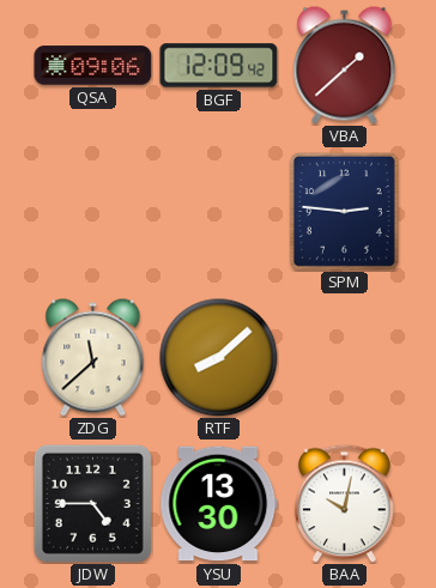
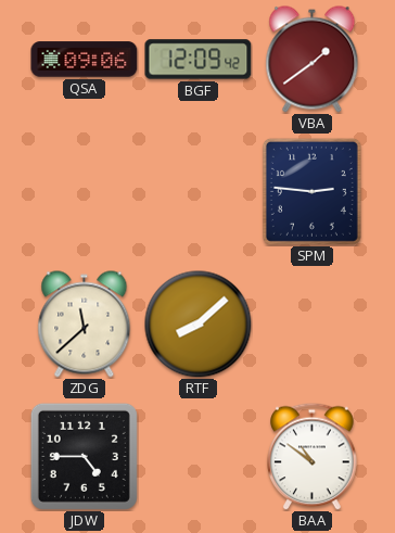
VBA: 1:38 -> 1:39 (313, 60)
YSU: 13:30 -> none (219, 504)
BAA: 10:02 -> 10:51 (313, 456)
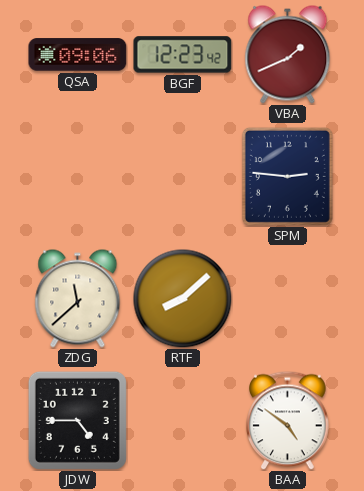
BGF: 12:09 -> 12:23 (183, 55)
VBA: 1:39 -> 1:41 (288, 55)
BAA: 10:51 -> 4:51 (288, 420)
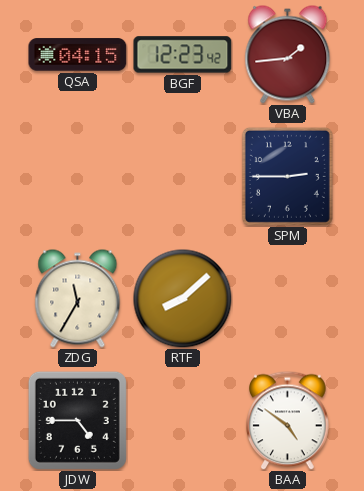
QSA: 09:06 -> 04:15 (78, 55)
VBA: 1:41 -> 1:44 (288, 55)
SPM: 2:46 -> 2:45 (287, 176)
ZDG: 11:38 -> 11:35 (78, 299)
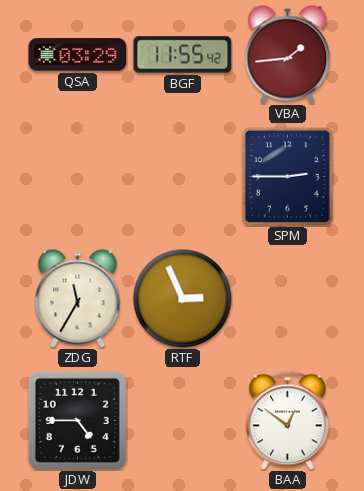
QSA: 04:15 -> 03:29 (78, 55)
BGF: 12:23 -> 11:55 (183, 55)
RTF: 8:08 -> 2:56 (183, 299)
BAA: 4:51 -> 12:51 (288, 420)
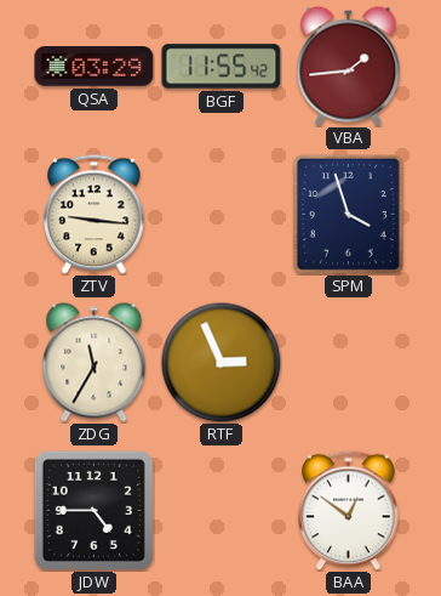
ZTV: none -> 9:16 (94, 214)
SPM: 2:45 -> 3:57 (348, 214)
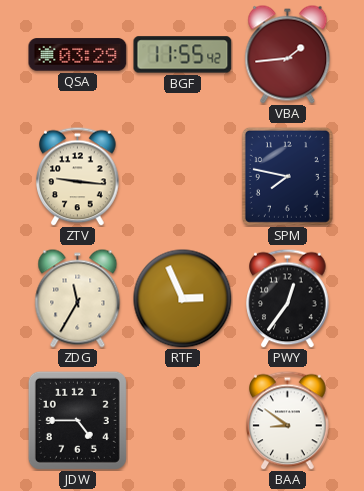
SPM: 3:57 -> 7:47 (287, 176)
PWY: none -> 12:36 (288, 298)
BAA: 12:51 -> 8:51 (288, 420)
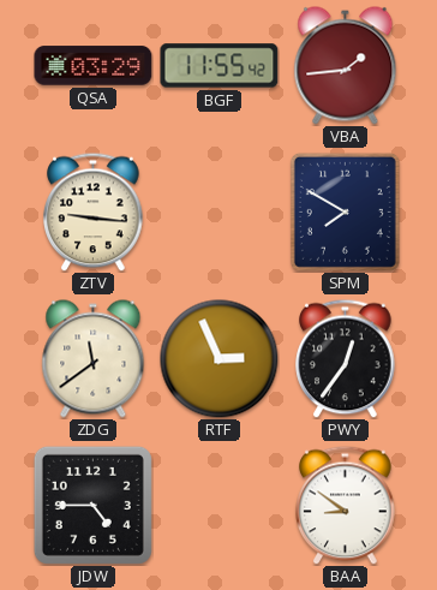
SPM: 7:47 -> 7:50 (345, 211)
ZDG: 11:35 -> 11:39 (94, 359)
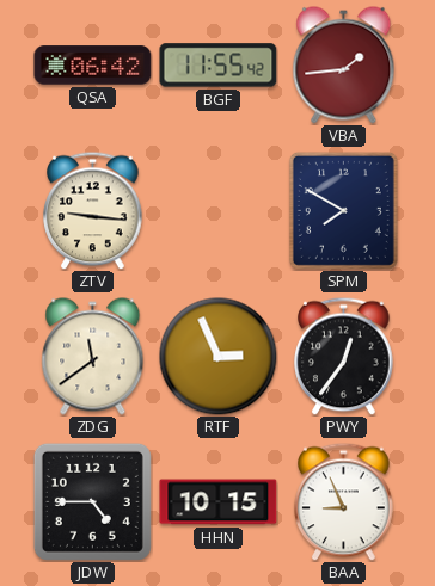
QSA: 03:29 -> 06:42 (93, 66)
HHN: none -> 10:15 (219, 502)
BAA: 8:51 -> 8:56 (344, 501)
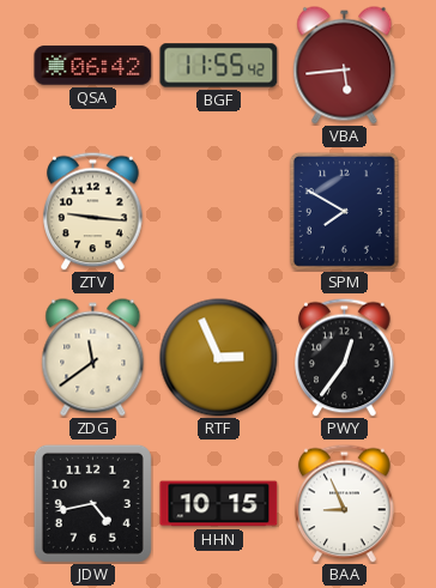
VBA: 1:44 -> 5:44 (345, 66)
JDW: 4:45 -> 4:43 (92, 503)
